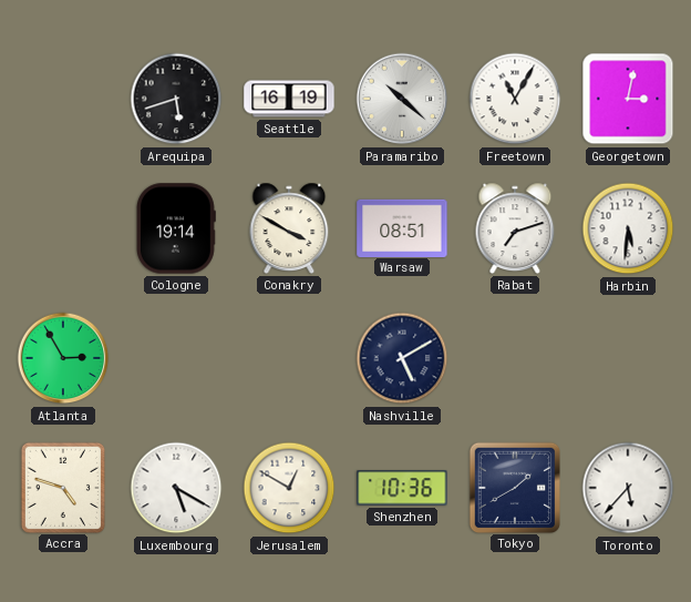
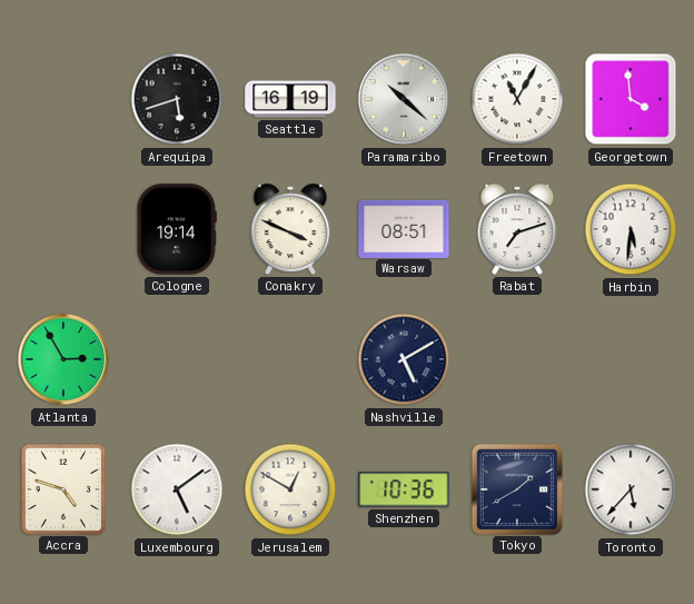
Georgetown: 3:02 -> 3:59 (631, 99)
Conakry: 3:50 -> 3:49 (290, 229)
Luxembourg: 5:20 -> 5:09 (177, 489)
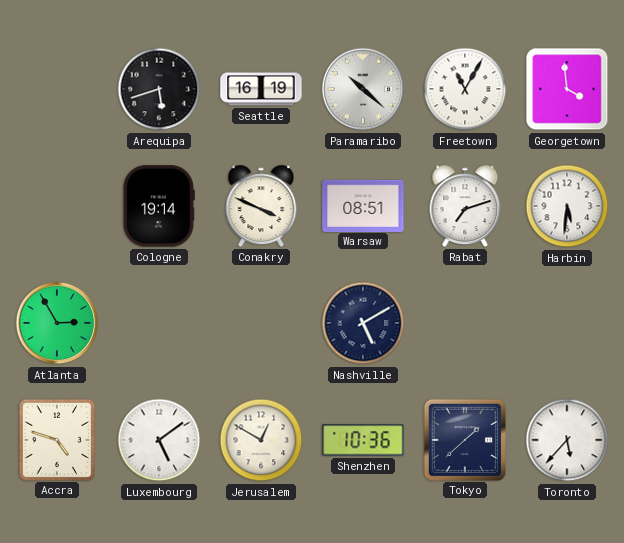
Tokyo: 1:40 -> 1:38 (464, 439)
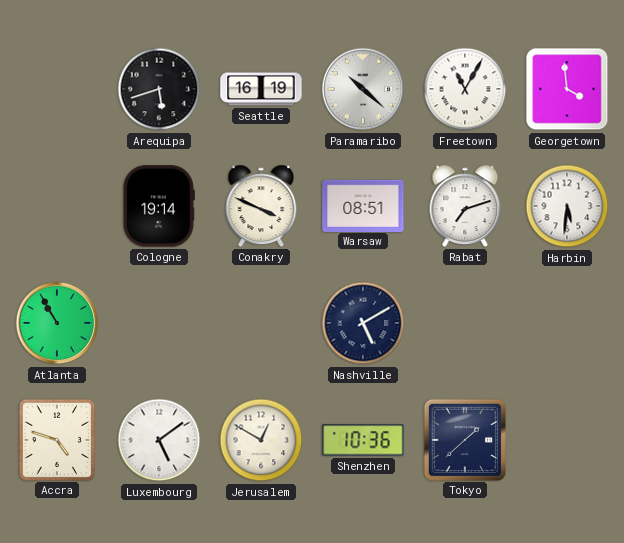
Atlanta: 2:55 -> 10:55 (57, 323)
Toronto: 5:37 -> none (567, 440)
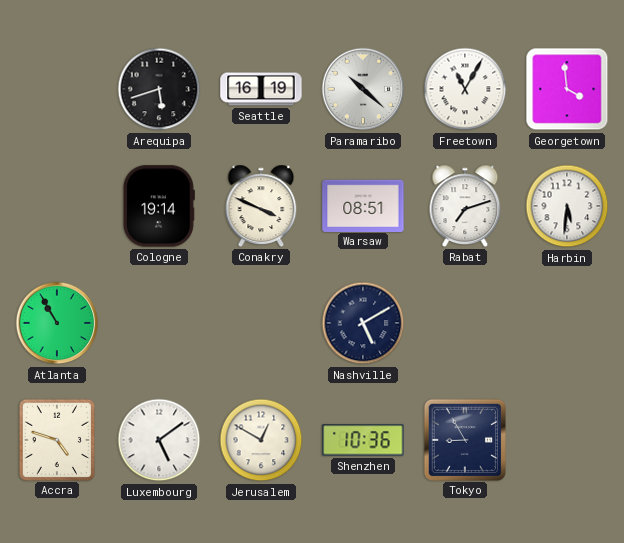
Tokyo: 1:38 -> 8:55 (464, 439)
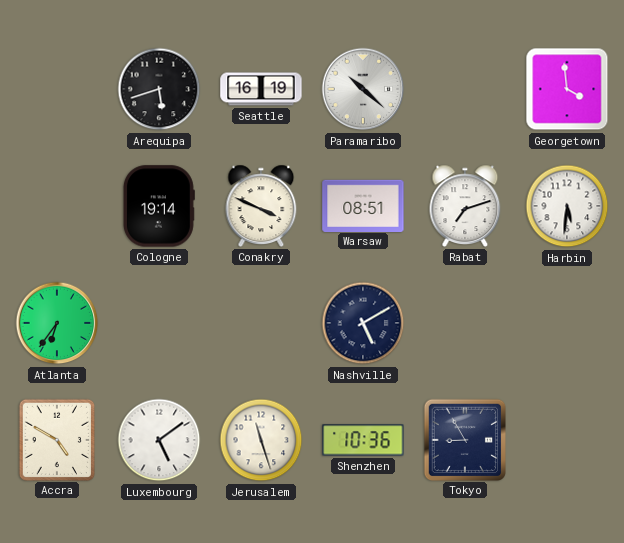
Freetown: 11:05 -> none (465, 89)
Atlanta: 10:55 -> 6:36 (57, 323)
Accra: 4:48 -> 4:50 (56, 439)
Jerusalem: 12:50 -> 11:27 (261, 440)
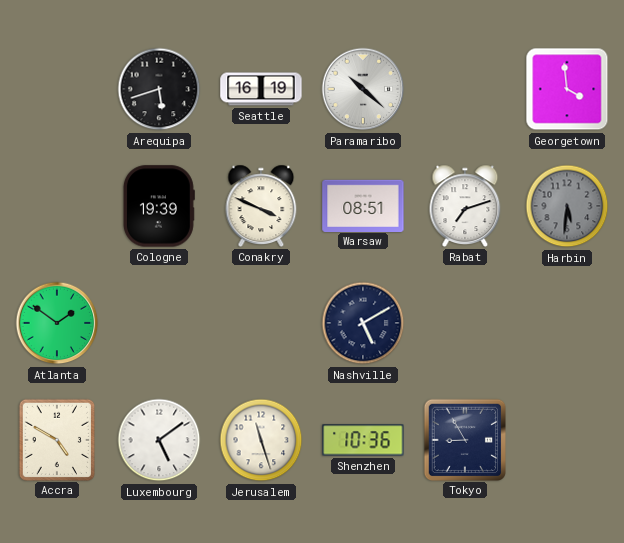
Cologne: 19:14 -> 19:39 (158, 206)
Harbin dial: white -> grey (567, 206)
Atlanta: 6:36 -> 1:51 (57, 323)
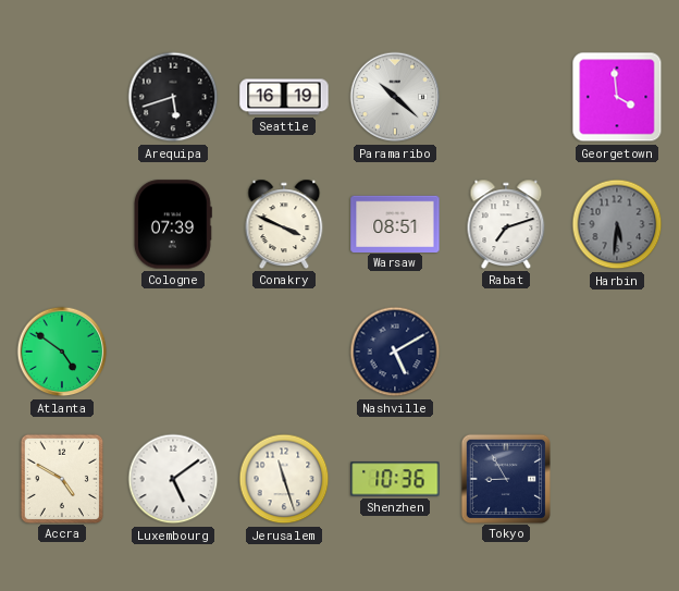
Cologne: 19:39 -> 07:39 (172, 224)
Atlanta: 1:51 -> 4:51 (62, 352)
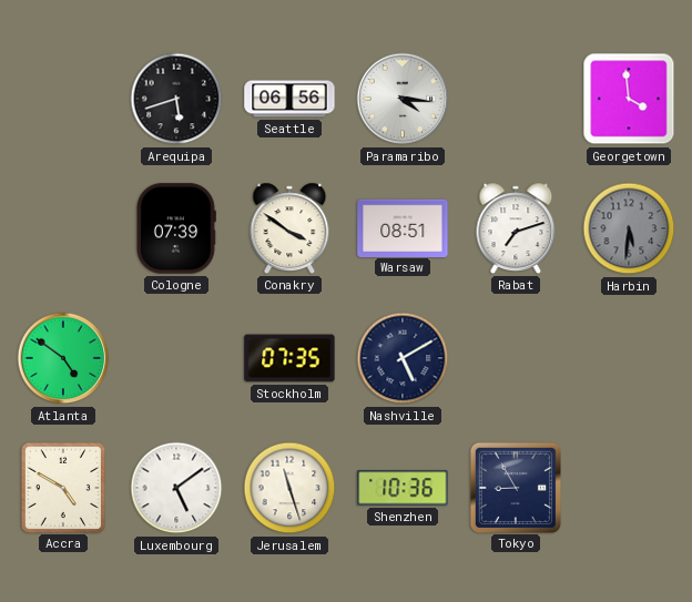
Seattle: 16:19 -> 06:56 (289, 99)
Paramaribo: 10:22 -> 4:16 (403, 99)
Conakry: 3:49 -> 3:51 (289, 228)
Stockholm: none -> 07:35 (289, 358)
